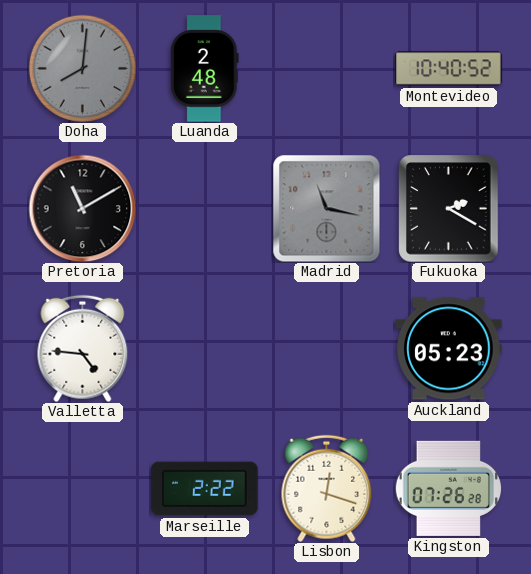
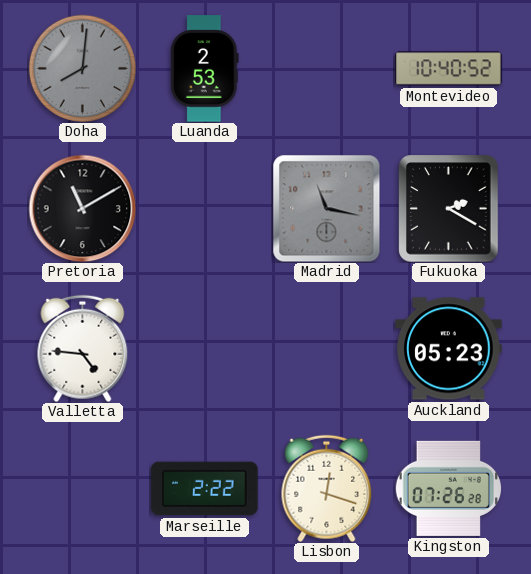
Luanda: 2:48 -> 2:53 (205, 69)
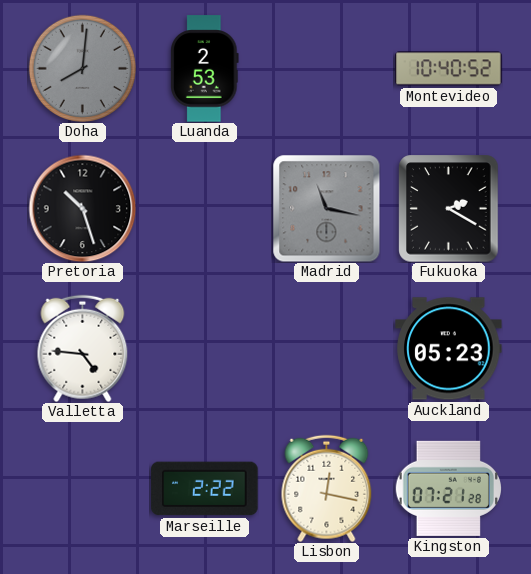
Pretoria: 11:10 -> 10:27 (82, 208)
Lisbon: 12:18 -> 12:17 (327, 488)
Kingston: 07:26 -> 07:21 (448, 488)
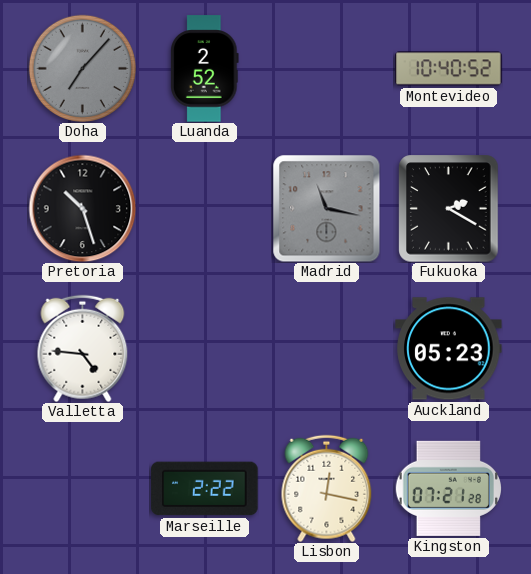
Doha: 8:01 -> 7:07 (82, 68)
Luanda: 2:53 -> 2:52 (205, 69)
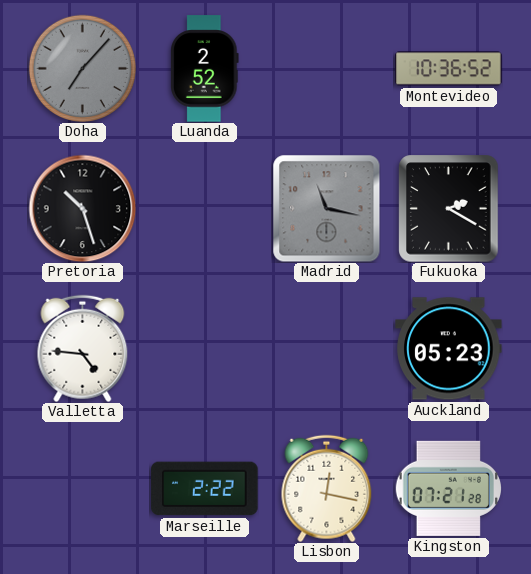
Montevideo: 10:40 -> 10:36 (449, 69)
